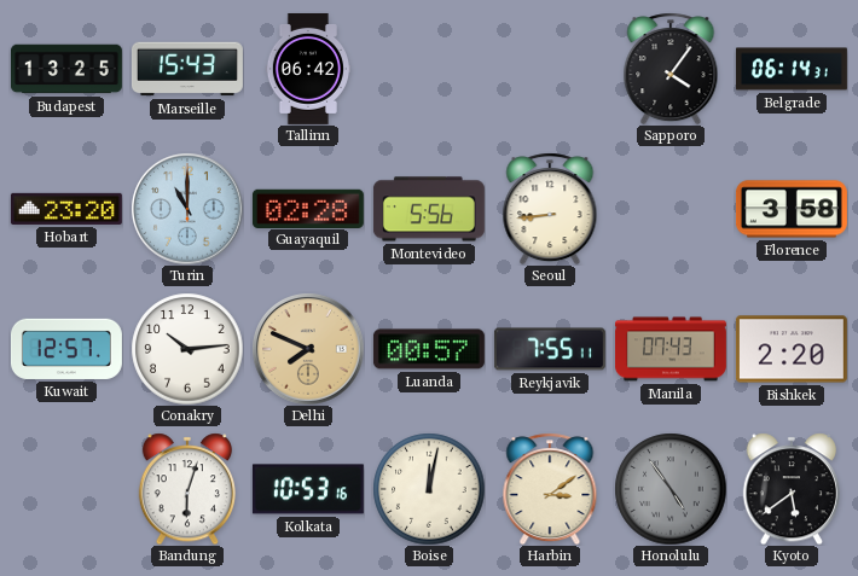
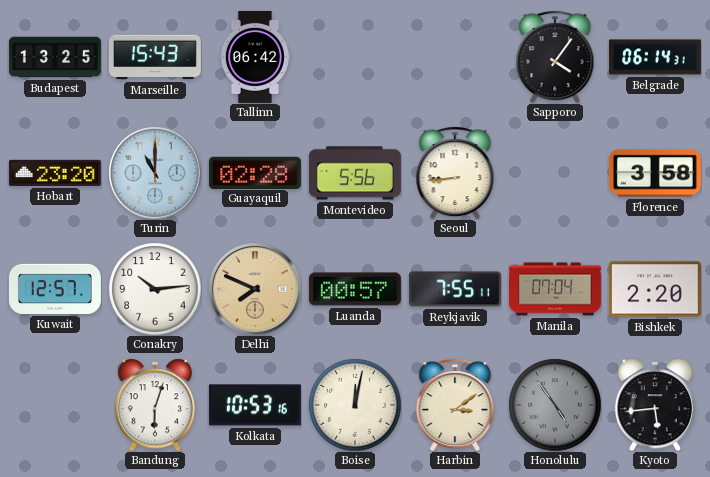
Manila: 07:43 -> 07:04 (555, 289)
Kyoto: 5:39 -> 5:44 (654, 405)
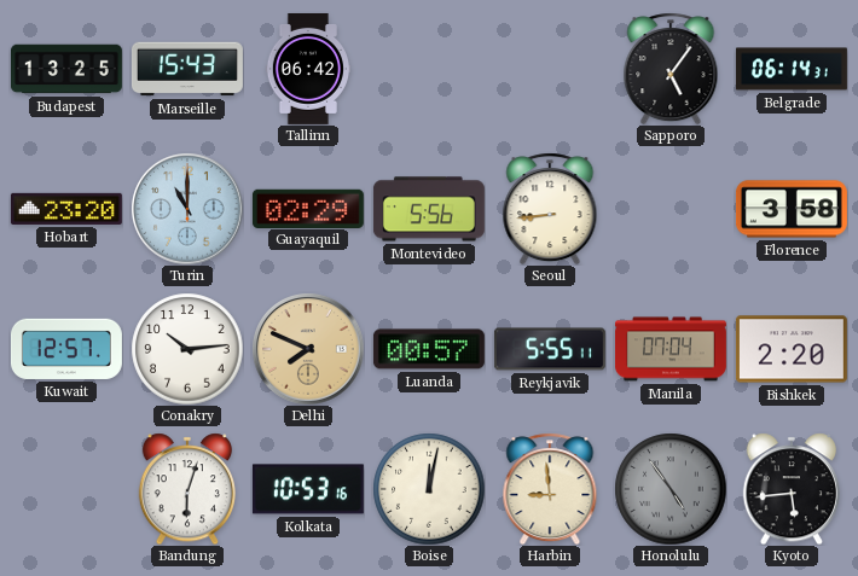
Sapporo: 4:06 -> 5:06 (671, 69)
Guayaquil: 02:28 -> 02:29 (308, 208)
Reykjavik: 7:55 -> 5:55 (550, 349)
Harbin: 3:09 -> 8:59 (550, 489)
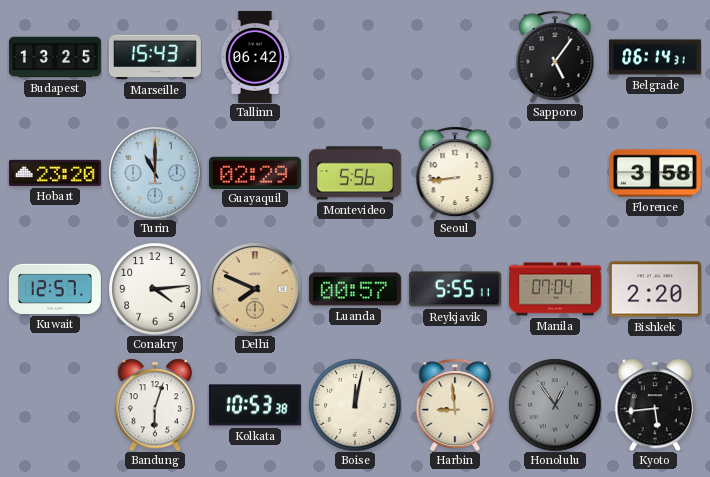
Conakry: 10:14 -> 4:14 (155, 289)
Kolkata: 10:53:16 -> 10:53:38 (255, 405)
Honolulu: 4:54 -> 12:54 (555, 405)
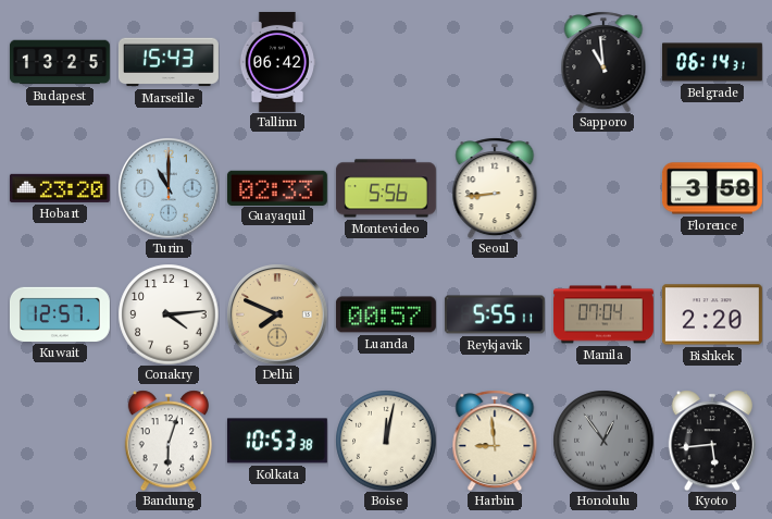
Sapporo: 5:06 -> 10:59 (603, 62)
Guayaquil: 02:29 -> 02:33 (277, 187)
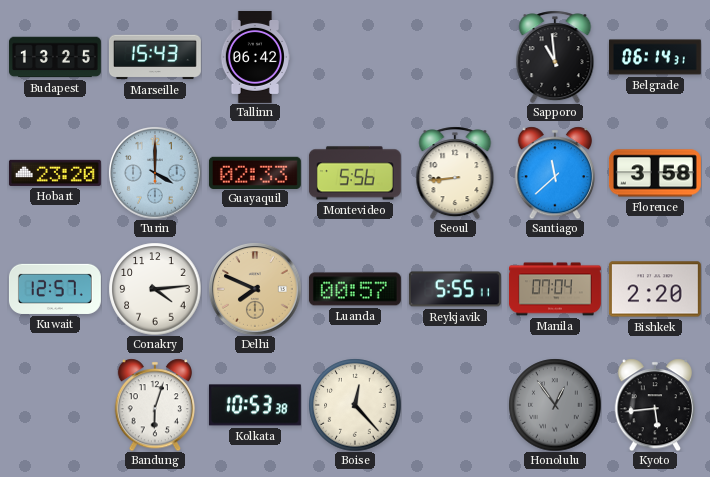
Turin: 11:00 -> 4:00 (155, 173)
Santiago: none -> 11:38 (554, 173)
Boise: 12:02 -> 12:23 (355, 405)
Harbin: 8:59 -> none (495, 441)
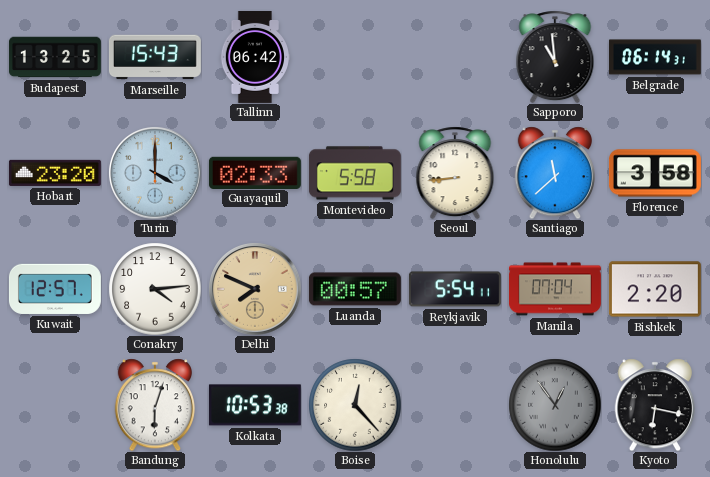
Montevideo: 5:56 -> 5:58 (355, 173)
Reykjavik: 5:55 -> 5:54 (455, 289)
Kyoto: 5:44 -> 6:17 (654, 405)
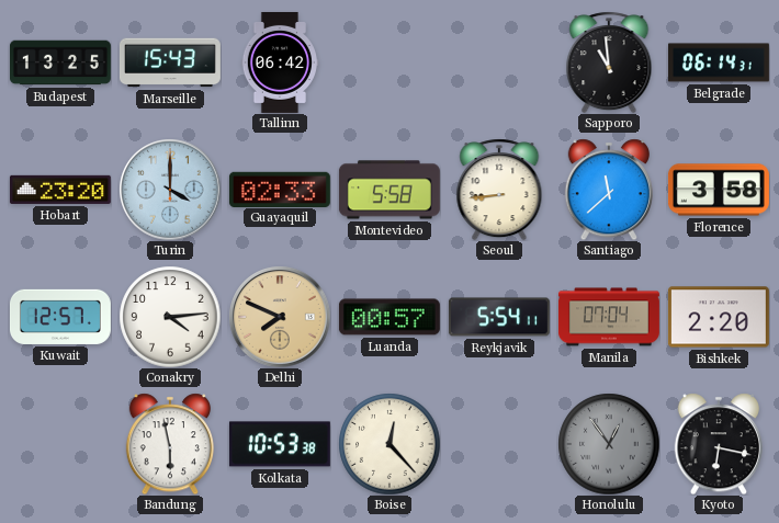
Bandung: 6:03 -> 5:58 (169, 444)
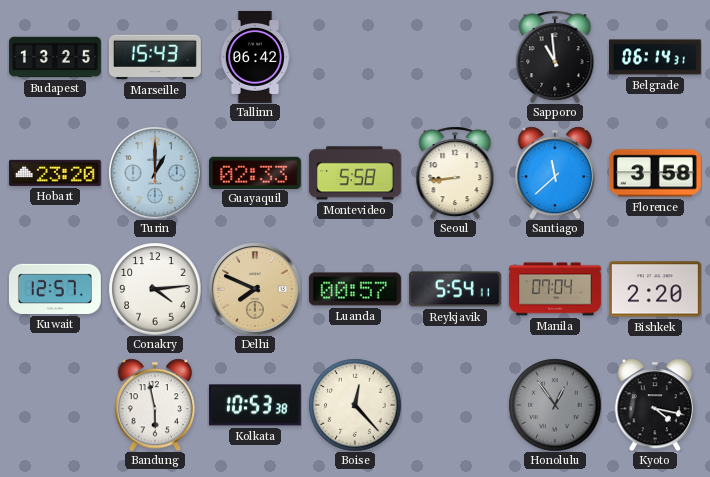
Turin: 4:00 -> 1:00 (155, 173)
Kyoto: 6:17 -> 4:17 (654, 405)
